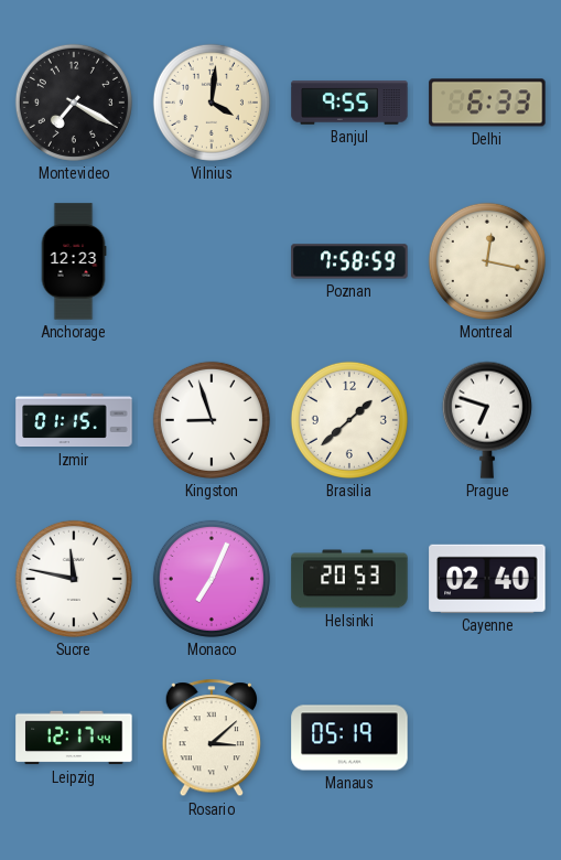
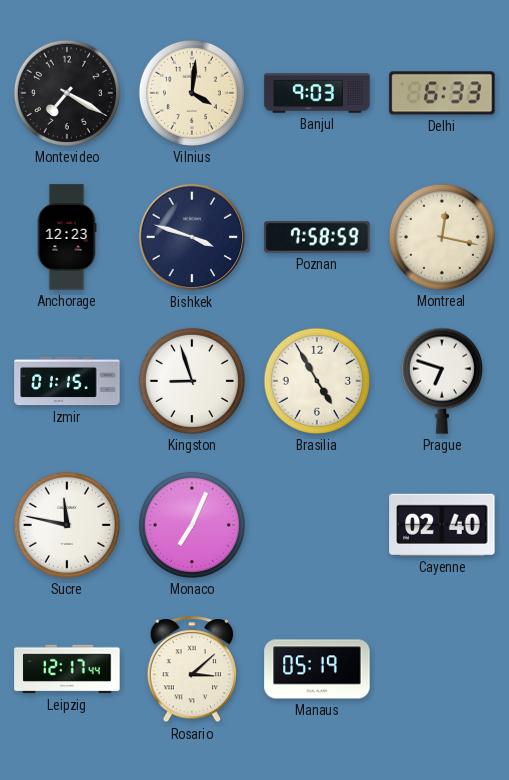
Banjul: 9:55 -> 9:03 (317, 93)
Bishkek: none -> 3:48 (192, 237)
Brasilia: 1:38 -> 4:55 (317, 381)
Helsinki: 20:53 -> none (349, 579)
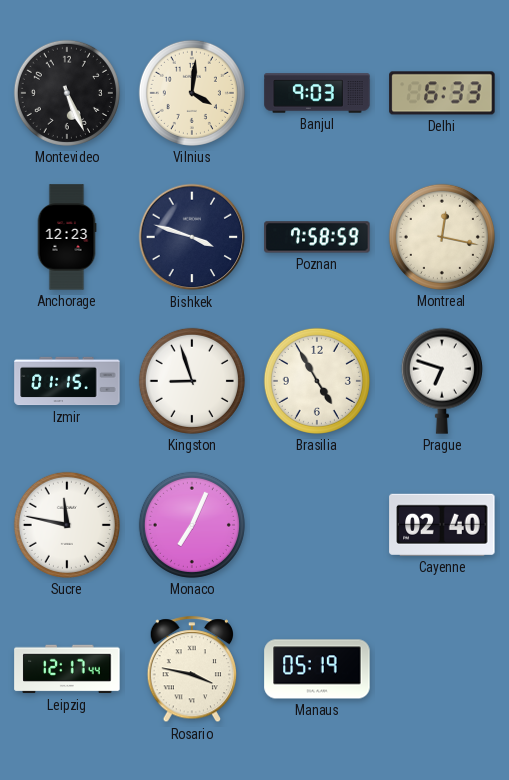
Montevideo: 7:20 -> 5:26 (67, 93)
Rosario: 3:08 -> 3:47 (191, 670)
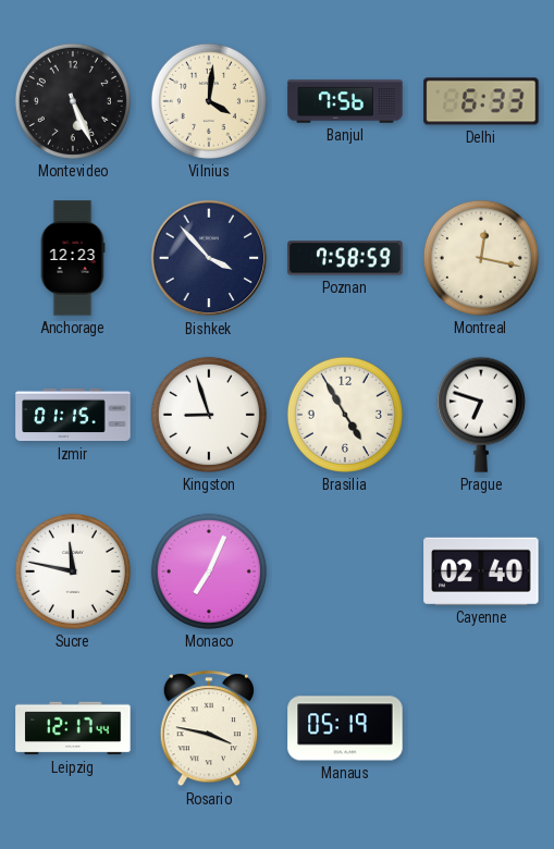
Banjul: 9:03 -> 7:56 (345, 101)
Bishkek: 3:48 -> 3:53 (209, 258)
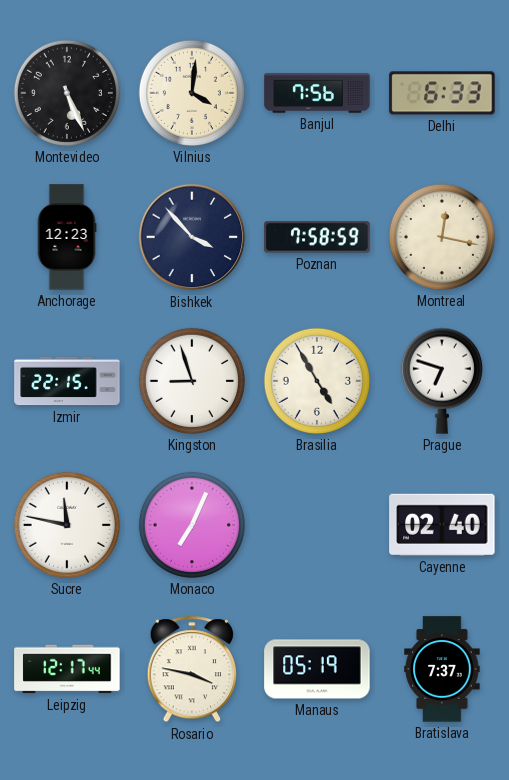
Izmir: 01:15 -> 22:15 (67, 381)
Bratislava: none -> 7:37 (442, 669)
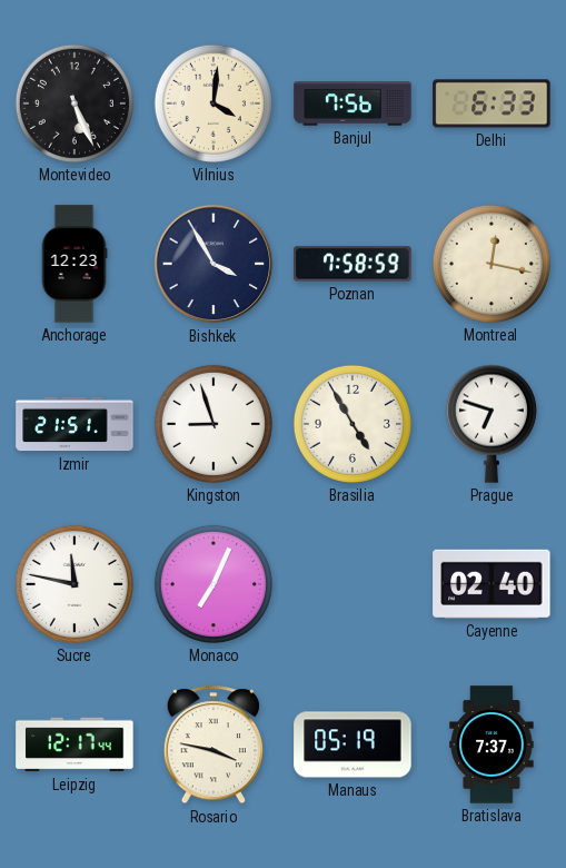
Bishkek: 3:53 -> 3:55 (214, 264)
Izmir: 22:15 -> 21:51 (75, 424)
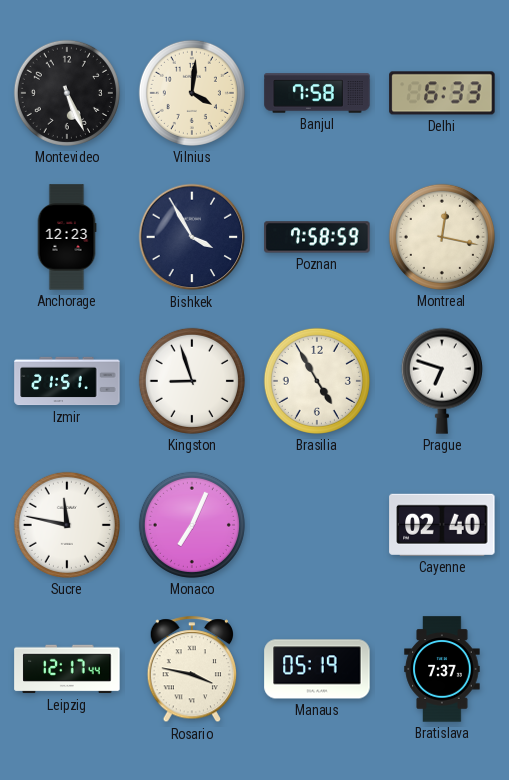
Banjul: 7:56 -> 7:58 (317, 93)
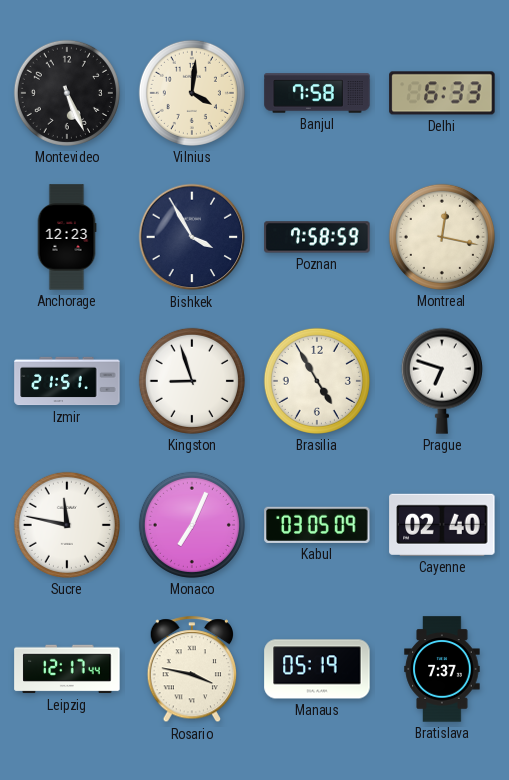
Kabul: none -> 03:05 (317, 525)
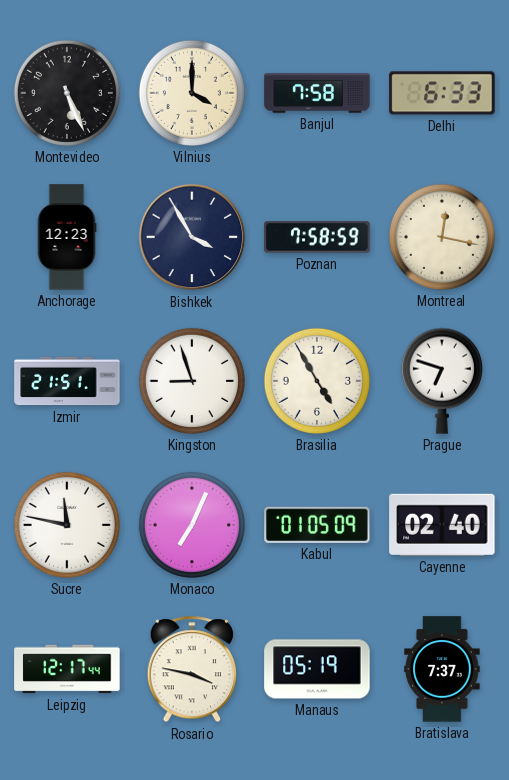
Vilnius: 4:01 -> 4:00 (192, 93)
Kabul: 03:05 -> 01:05 (317, 525)
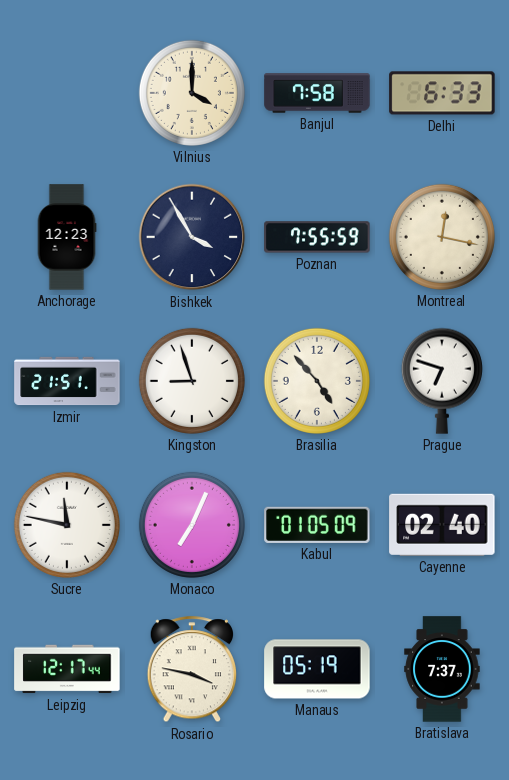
Montevideo: 5:26 -> none (67, 93)
Poznan: 7:58 -> 7:55 (317, 237)
Brasilia: 4:55 -> 4:53 (317, 381)
